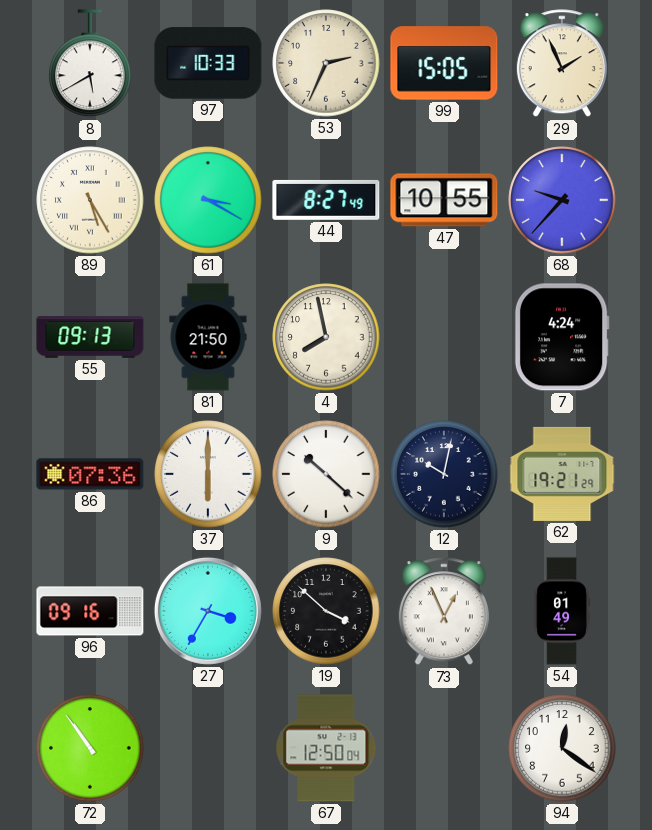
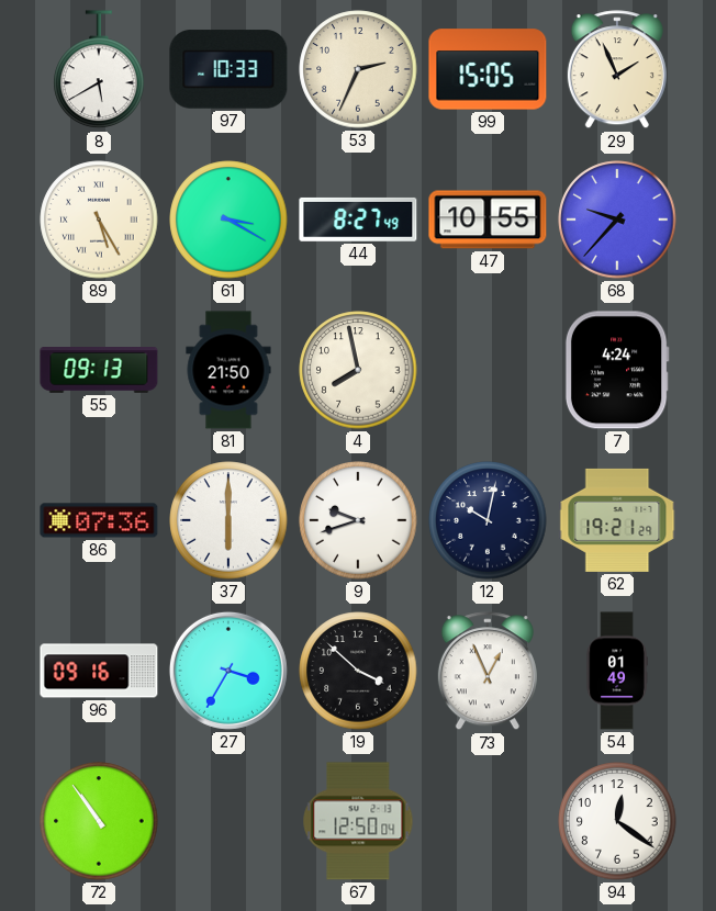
9: 10:22 -> 9:42 (358, 520)
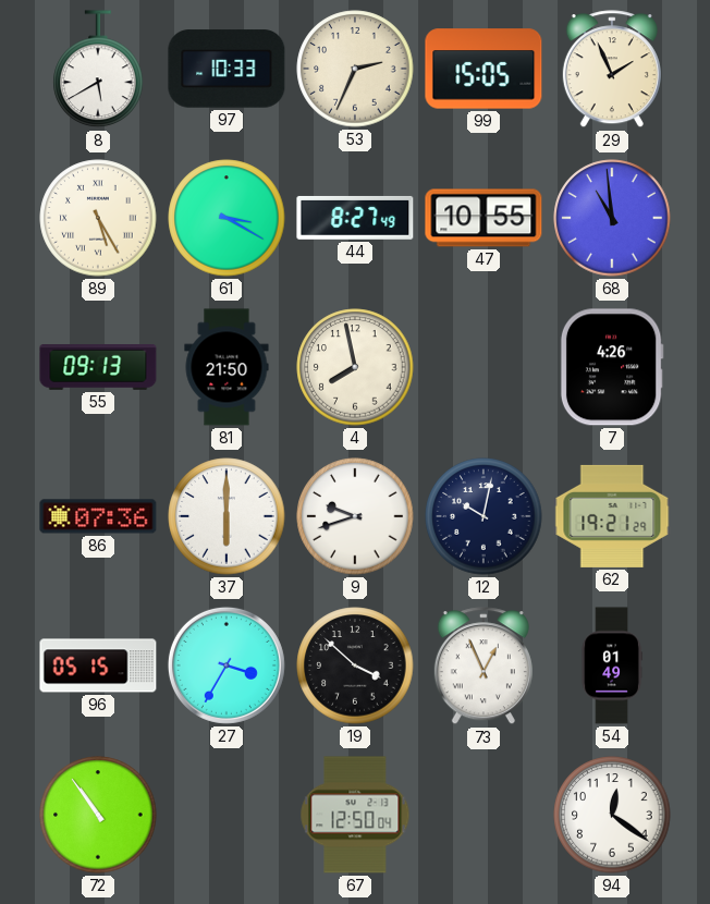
68: 9:37 -> 10:59 (612, 218)
7: 4:24 -> 4:26 (612, 367)
96: 09:16 -> 05:15 (98, 665)
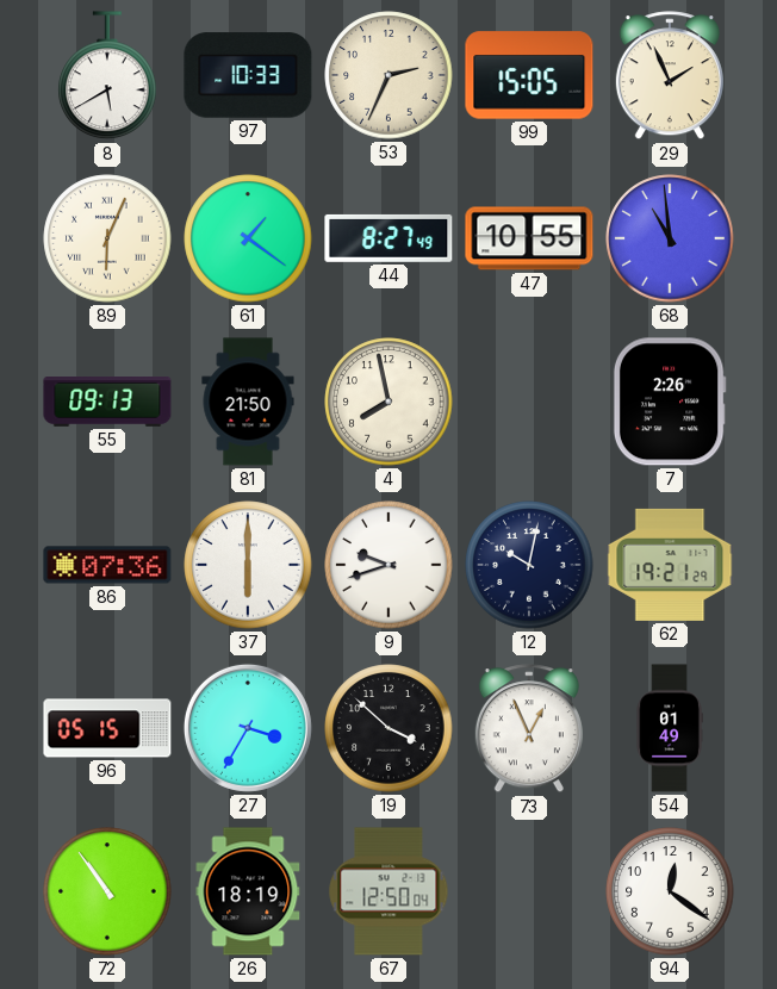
89: 5:25 -> 6:04 (107, 238)
61: 3:20 -> 1:21 (248, 238)
7: 4:26 -> 2:26 (670, 402)
26: none -> 18:19 (248, 891)
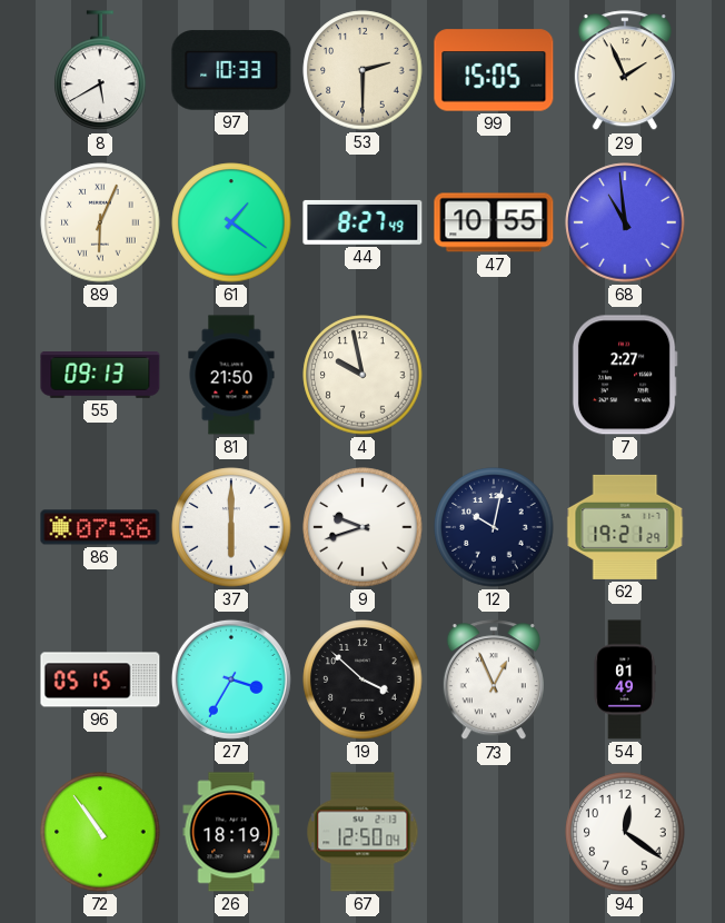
53: 2:34 -> 2:30 (362, 70)
4: 7:58 -> 9:58 (362, 375)
7: 2:26 -> 2:27 (625, 375)
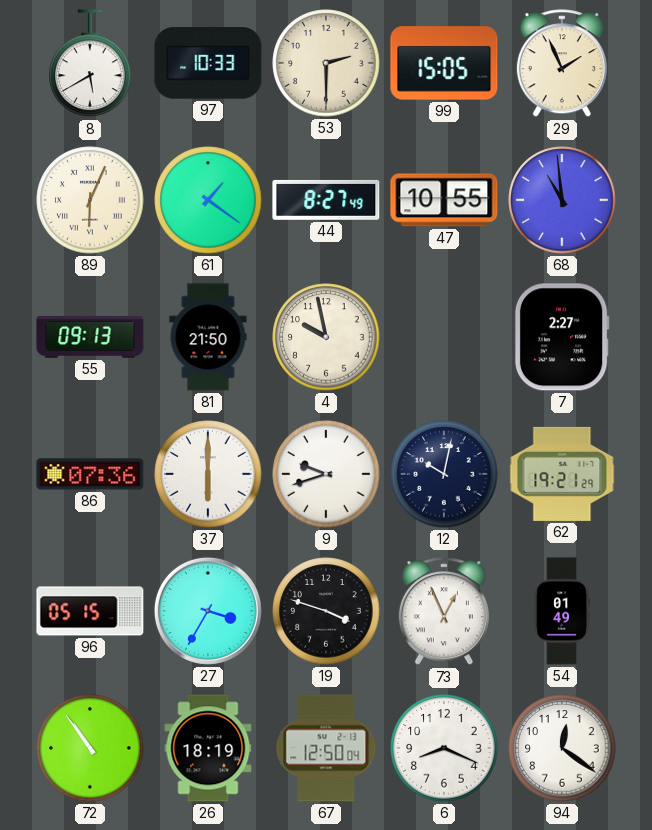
19: 3:52 -> 3:48 (326, 611)
6: none -> 8:19 (444, 748)
